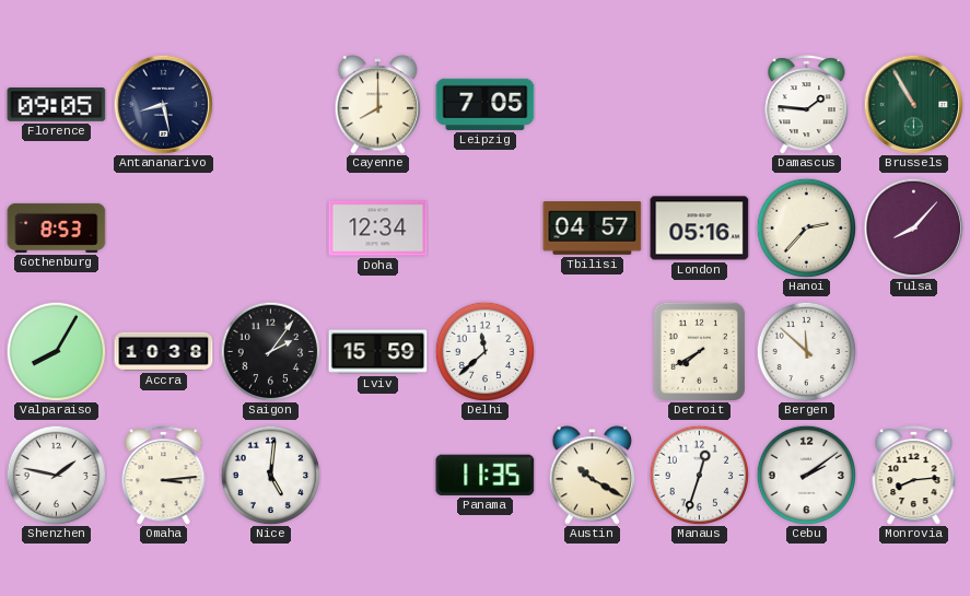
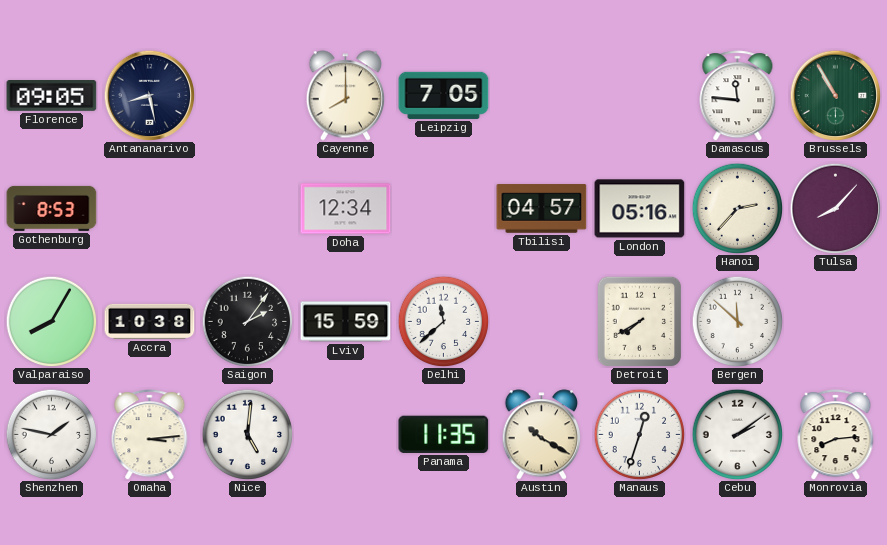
Damascus: 1:46 -> 11:46 (738, 96)
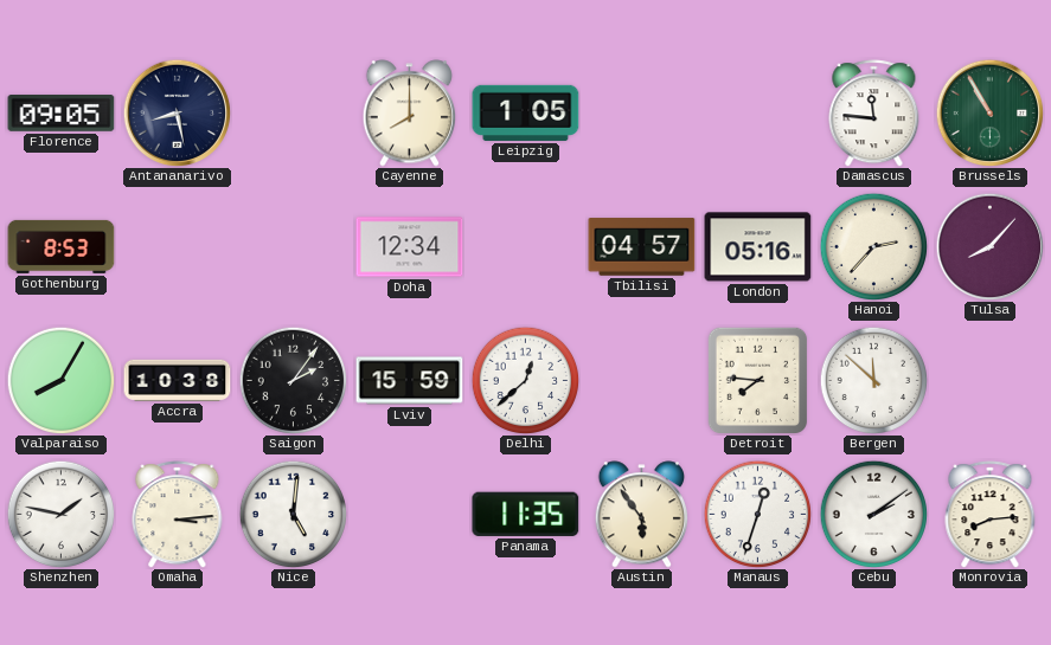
Leipzig: 7:05 -> 1:05 (526, 112)
Delhi: 11:38 -> 12:38 (525, 380)
Detroit: 7:40 -> 7:46 (757, 380)
Austin: 10:20 -> 5:54 (642, 515)
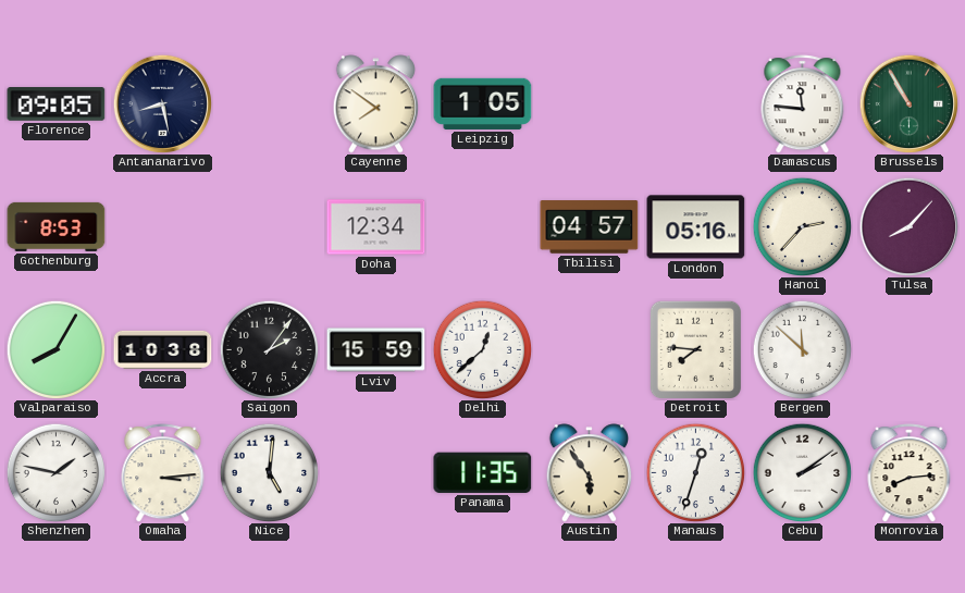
Cayenne: 8:00 -> 7:51 (376, 104)
